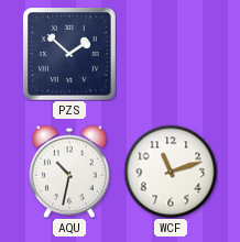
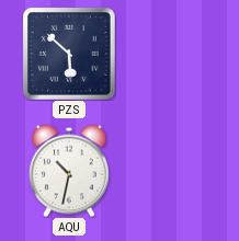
PZS: 1:52 -> 5:52 (69, 54)
WCF: 11:12 -> none (171, 172)
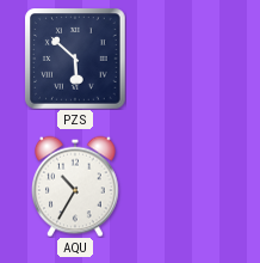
AQU: 10:32 -> 10:35 (75, 186)
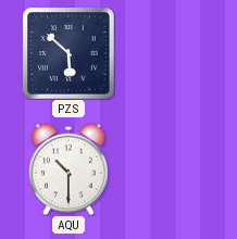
AQU: 10:35 -> 10:30 (68, 169)
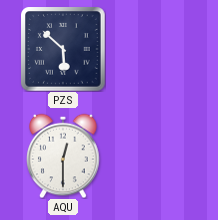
AQU: 10:30 -> 12:30 (63, 156)
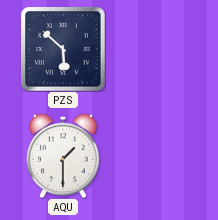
AQU: 12:30 -> 1:30 (63, 156)
